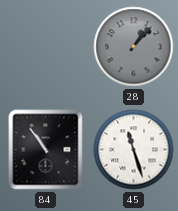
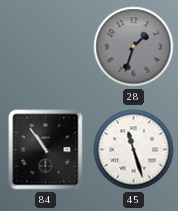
28: 1:07 -> 1:33 (134, 47)
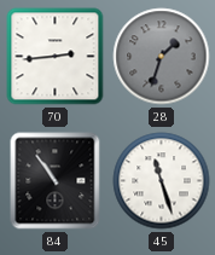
70: none -> 2:44 (56, 57)
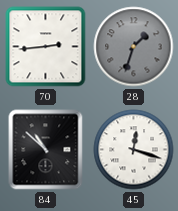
84: 10:54 -> 10:52 (46, 150)
45: 11:27 -> 12:18 (134, 150)
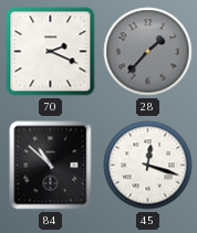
70: 2:44 -> 2:19 (51, 52)
28: 1:33 -> 1:37 (148, 52)
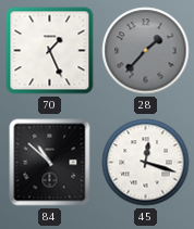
70: 2:19 -> 1:26 (50, 51)
